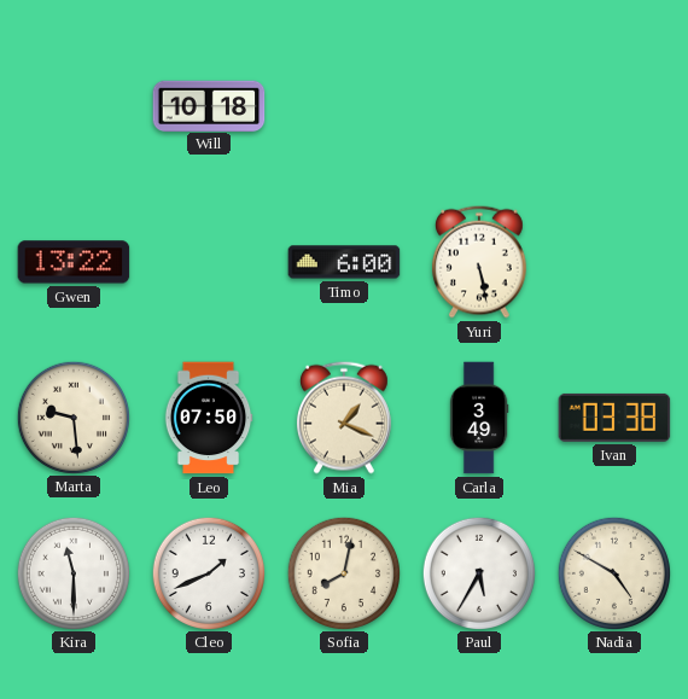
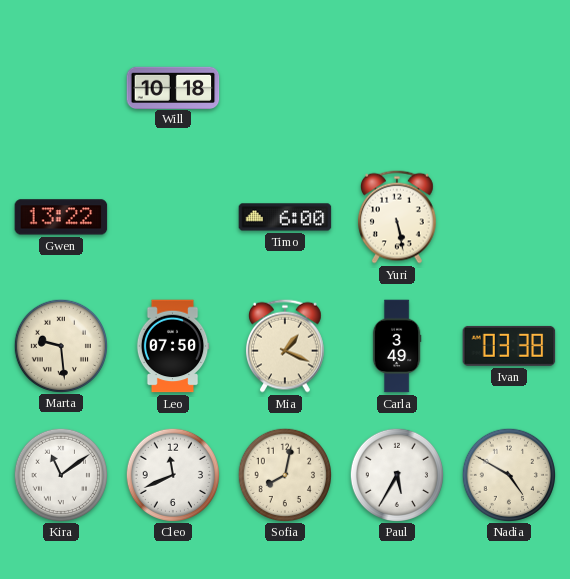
Kira: 11:30 -> 11:09 (60, 474)
Cleo: 1:41 -> 11:41 (172, 474)
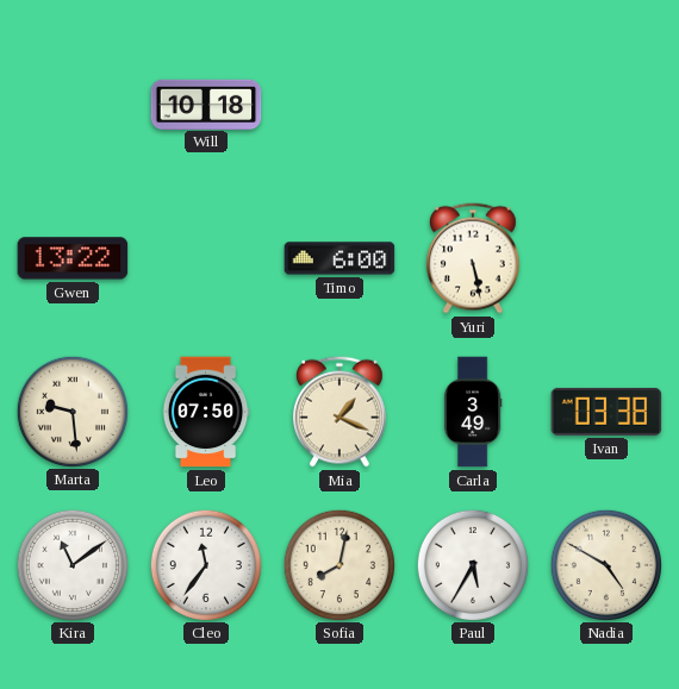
Cleo: 11:41 -> 11:36 (205, 564)
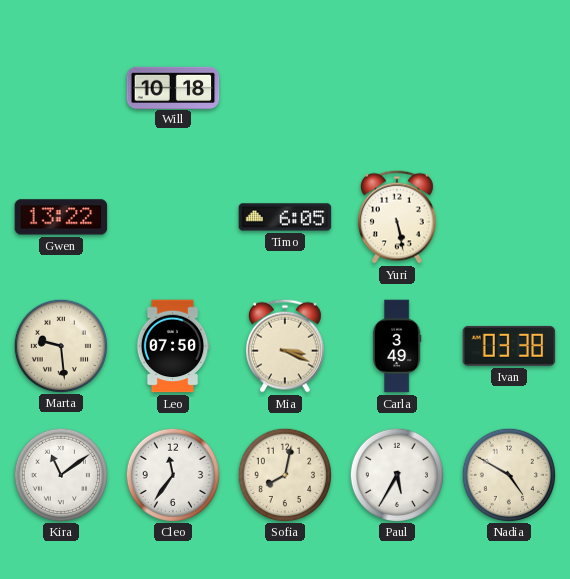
Timo: 6:00 -> 6:05 (285, 217)
Mia: 1:19 -> 3:19 (285, 346)
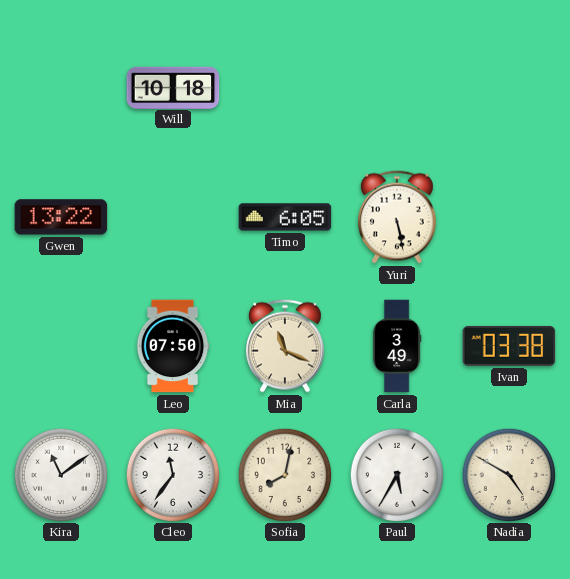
Marta: 9:29 -> none (60, 345)
Mia: 3:19 -> 11:19 (285, 346)
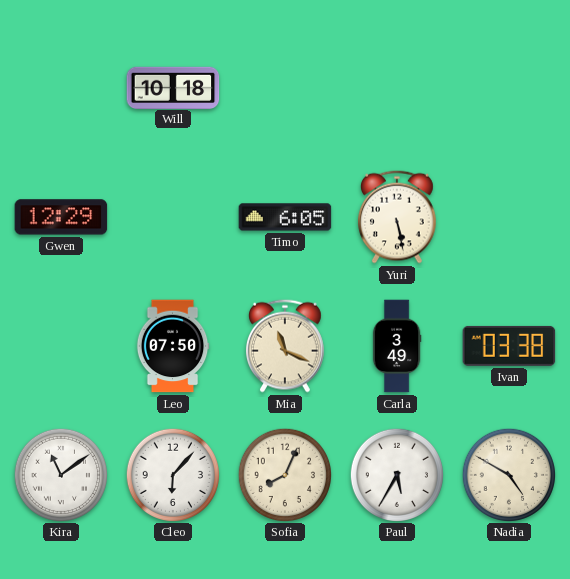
Gwen: 13:22 -> 12:29 (61, 217)
Cleo: 11:36 -> 6:07 (172, 474)
Sofia: 8:02 -> 8:04 (284, 474)
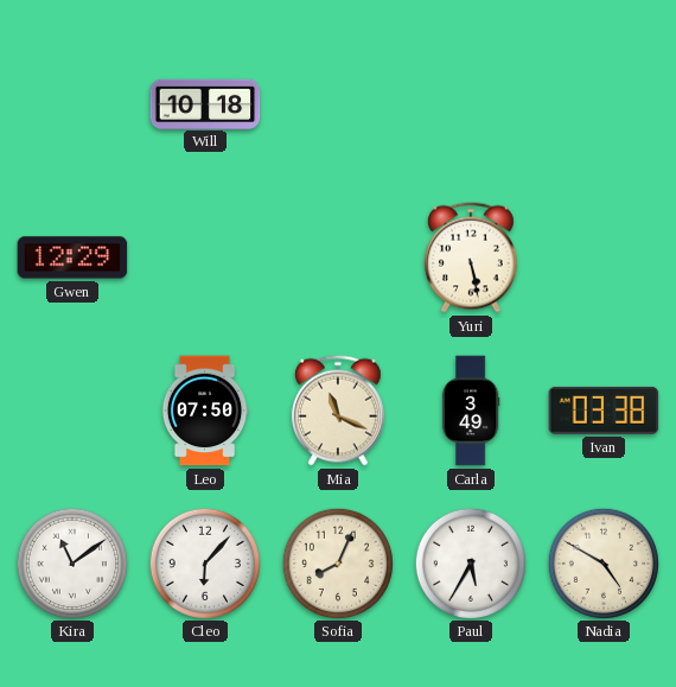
Timo: 6:05 -> none (285, 217)
